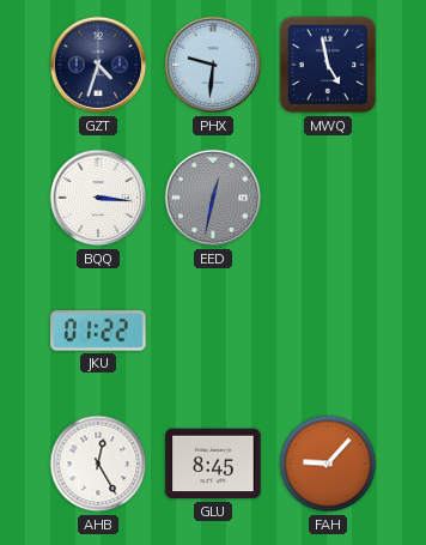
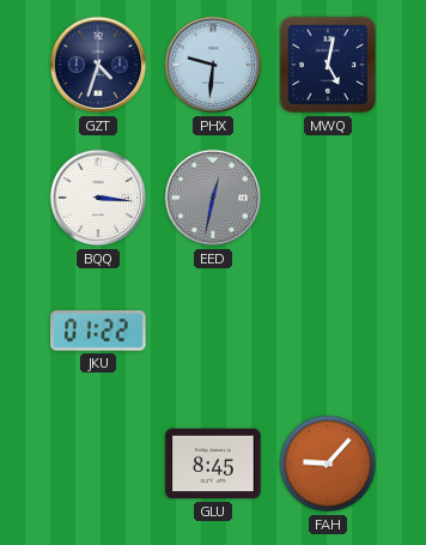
MWQ: 4:58 -> 5:02 (328, 65)
AHB: 12:25 -> none (98, 464)
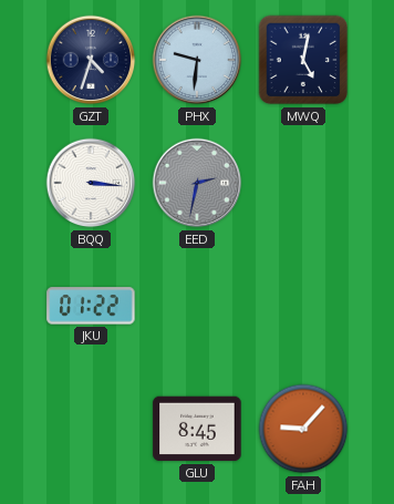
EED: 12:32 -> 2:32 (197, 183)
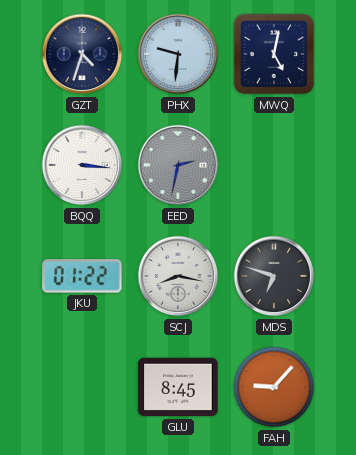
SCJ: none -> 8:17 (178, 276)
MDS: none -> 6:48 (274, 276)
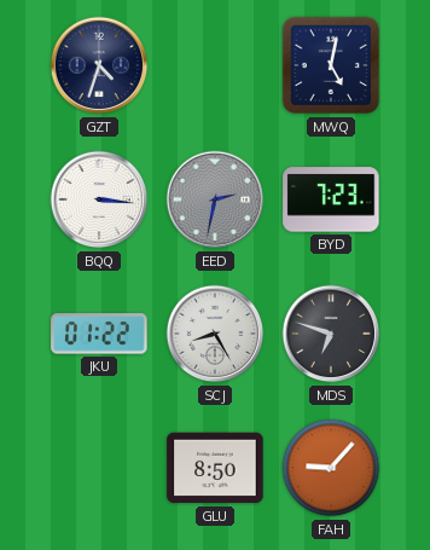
PHX: 9:31 -> none (178, 54)
BYD: none -> 7:23 (331, 199)
SCJ: 8:17 -> 8:25 (215, 334)
GLU: 8:45 -> 8:50 (215, 468)
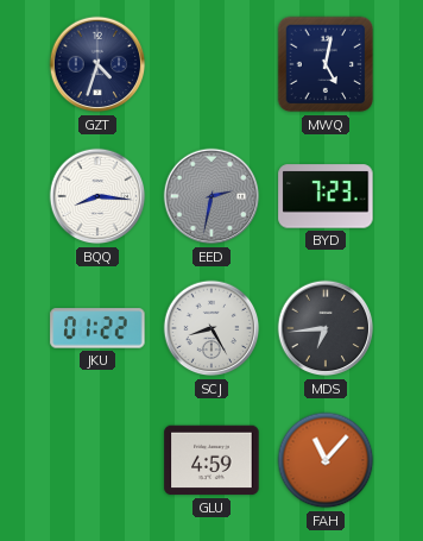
BQQ: 3:16 -> 8:16 (97, 196)
MDS: 6:48 -> 6:44 (326, 328)
GLU: 8:50 -> 4:59 (211, 460)
FAH: 9:07 -> 11:07 (326, 460)
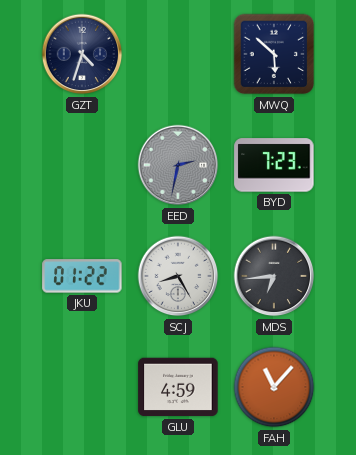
MWQ: 5:02 -> 5:52 (274, 54)
BQQ: 8:16 -> none (97, 196)
